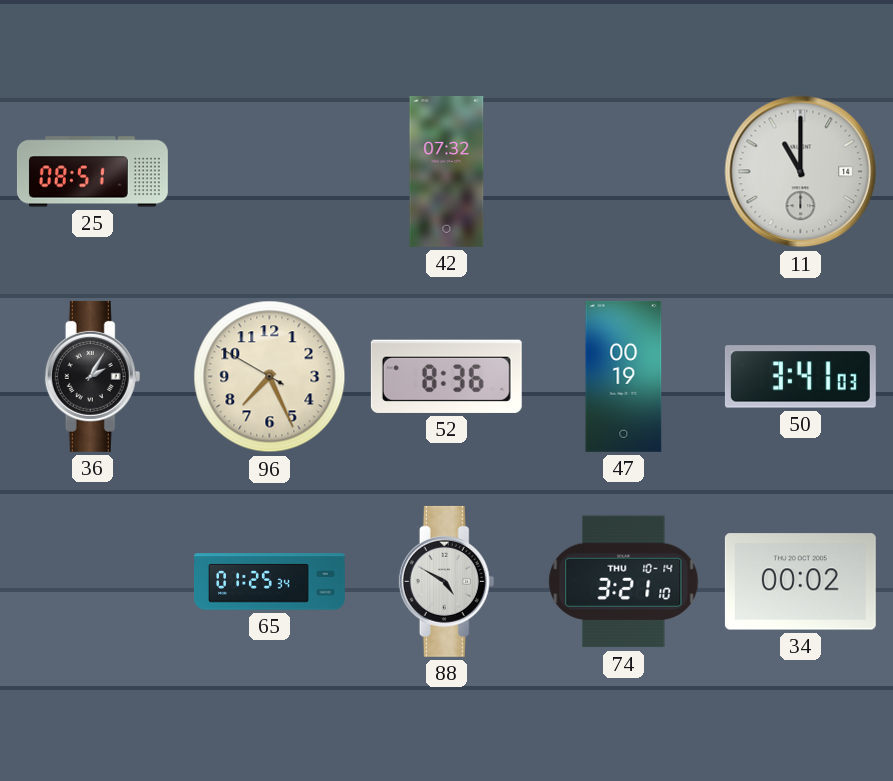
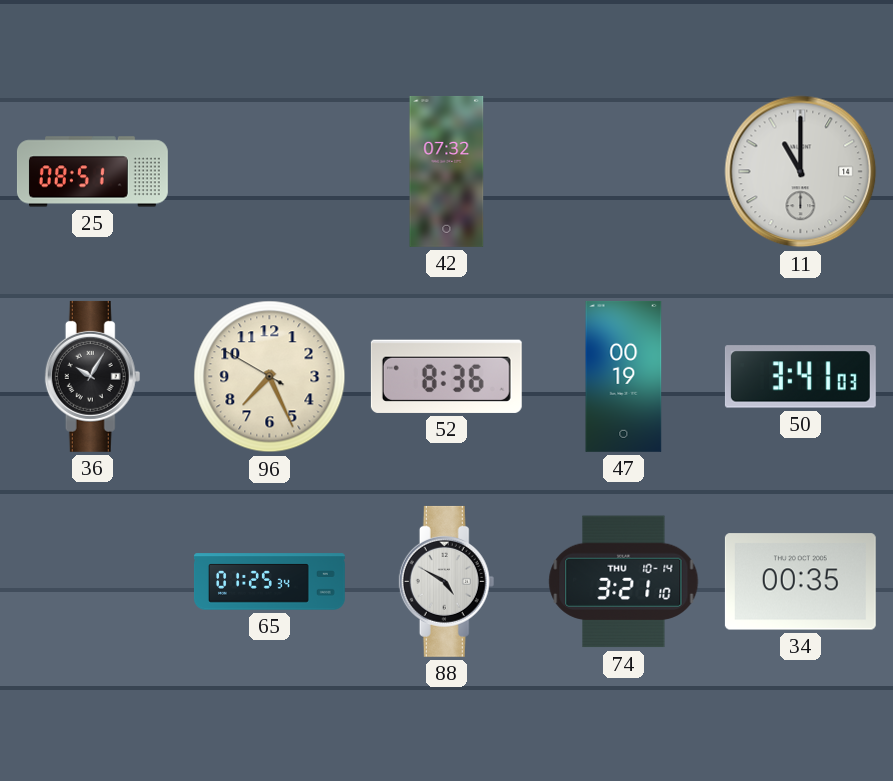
36: 2:05 -> 10:05 (93, 376)
34: 00:02 -> 00:35 (800, 582)
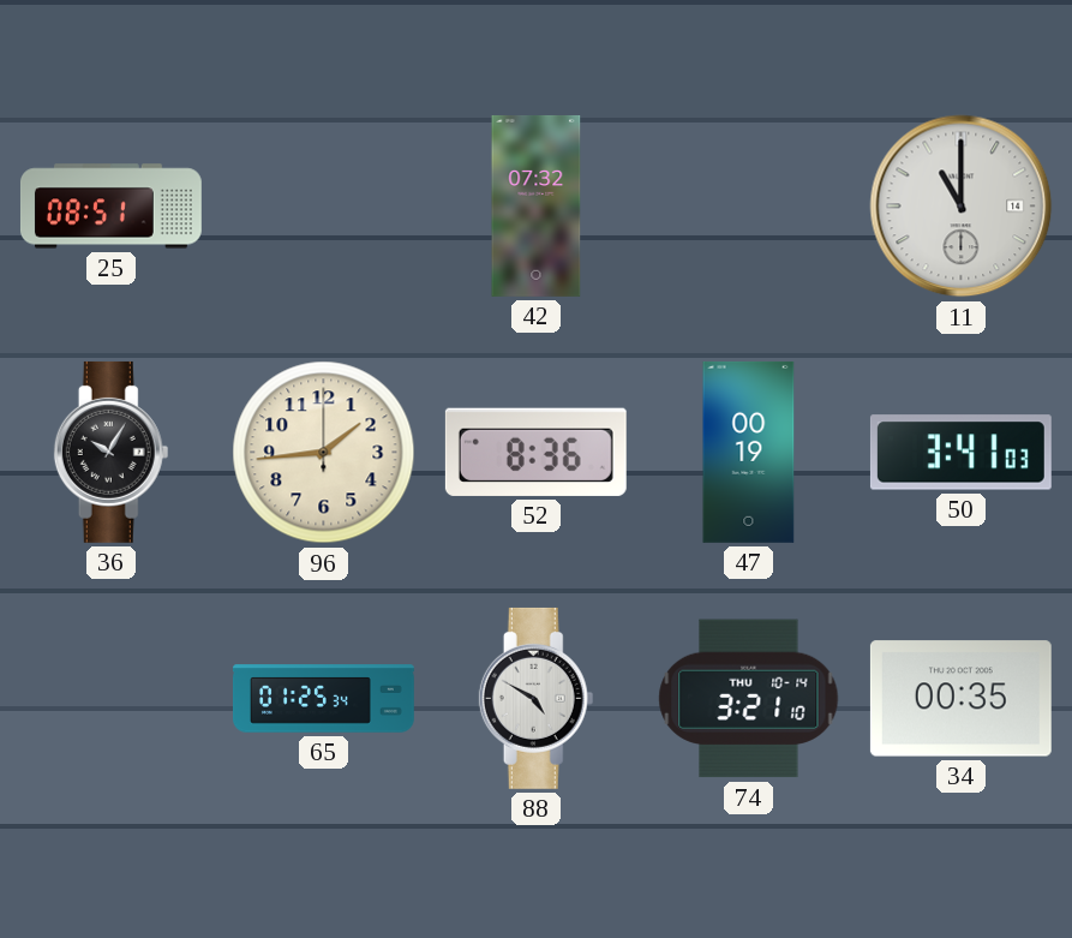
96: 7:25 -> 1:44 (324, 453)
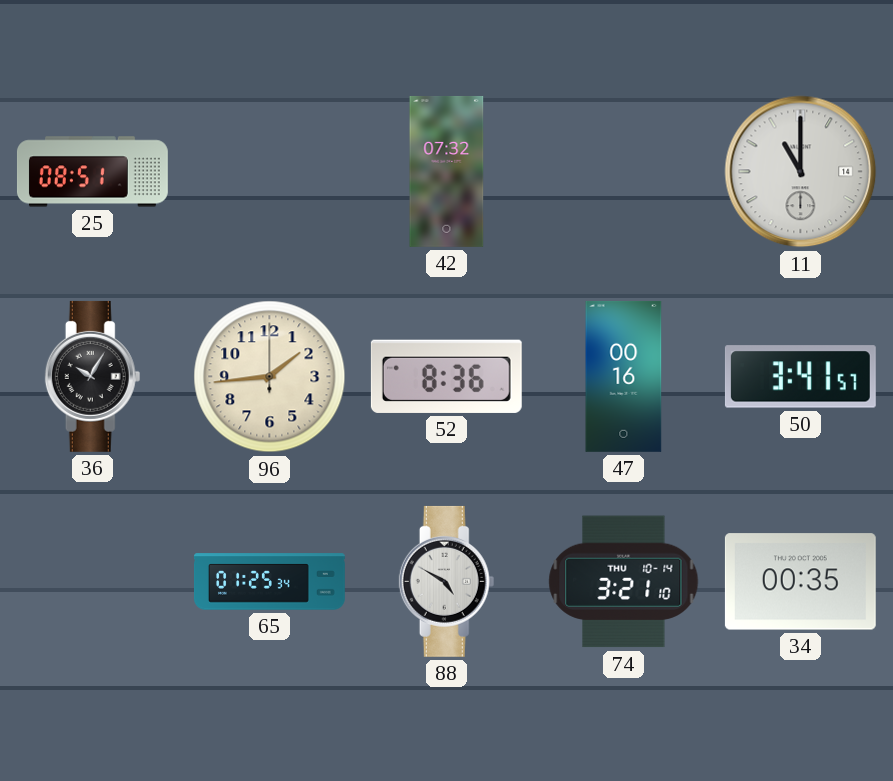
47: 00:19 -> 00:16 (624, 376)
50: 3:41:03 -> 3:41:57 (800, 377)
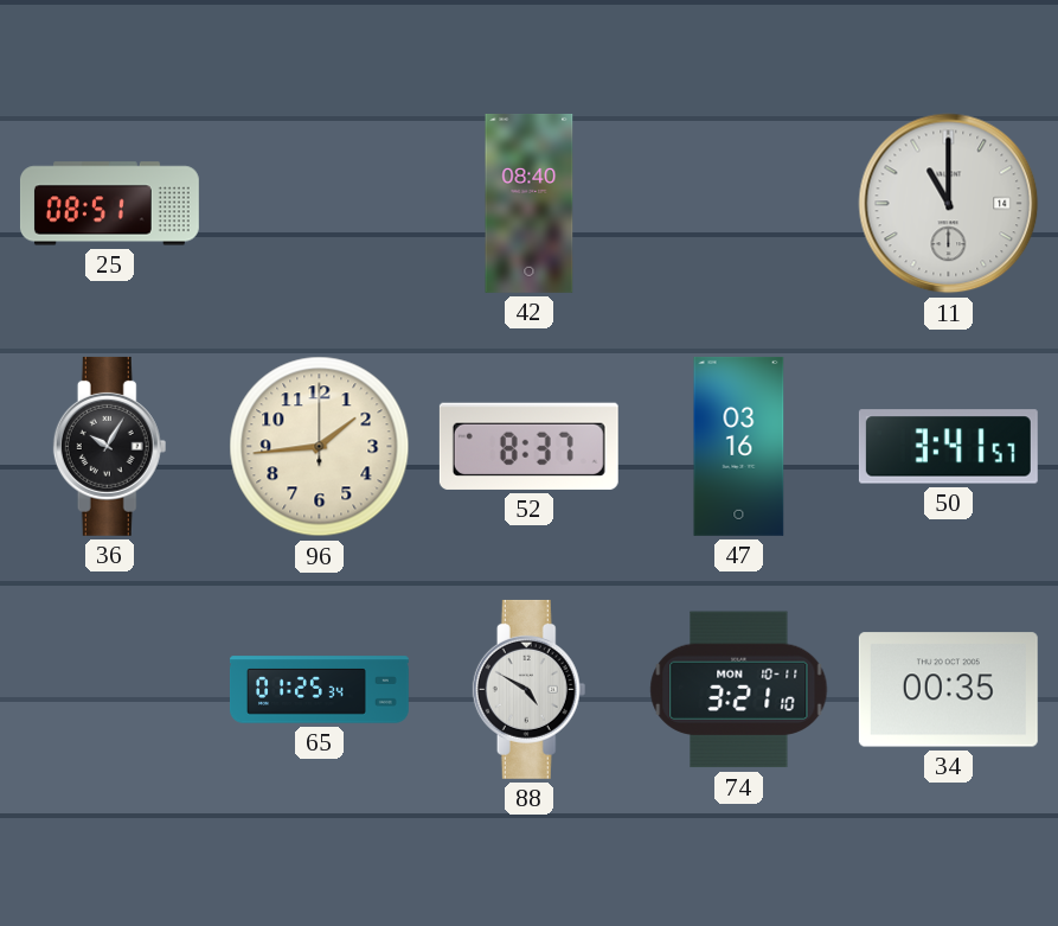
42: 07:32 -> 08:40 (530, 203)
52: 8:36 -> 8:37 (528, 446)
47: 00:16 -> 03:16 (739, 446)
74 date: THU 10-14 -> MON 10-11 (739, 690)
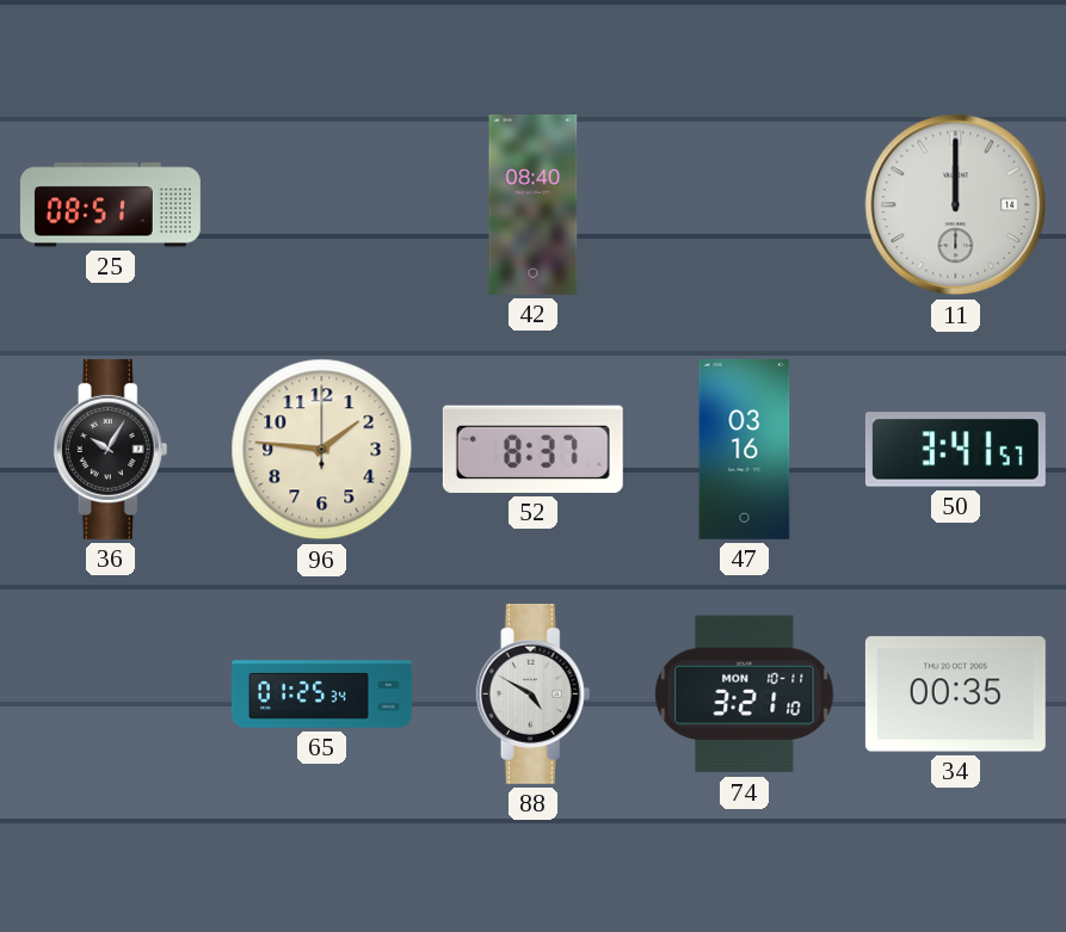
11: 11:00 -> 12:00 (956, 205)
96: 1:44 -> 1:46 (322, 450)
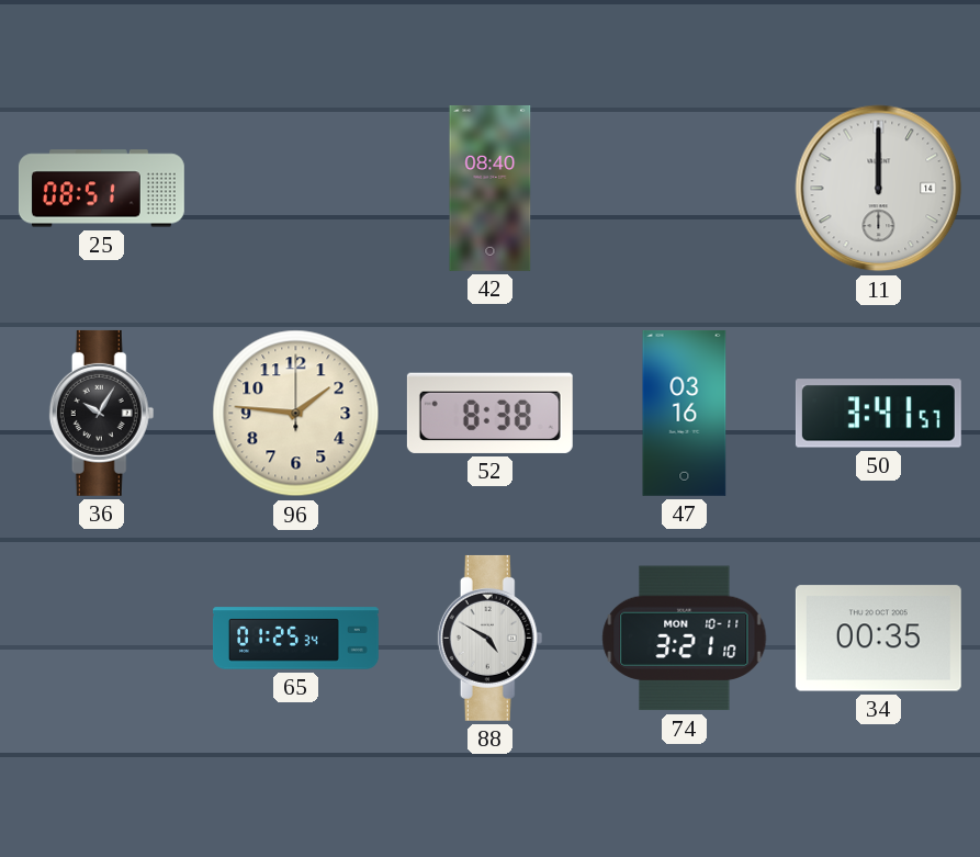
52: 8:37 -> 8:38 (489, 413)
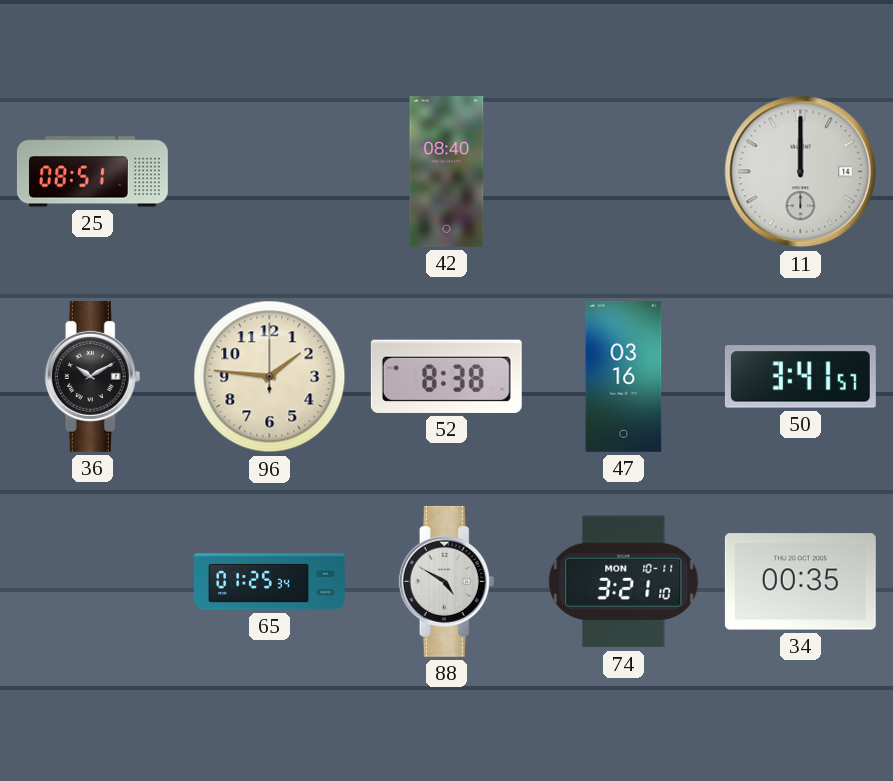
36: 10:05 -> 10:10 (93, 376)
